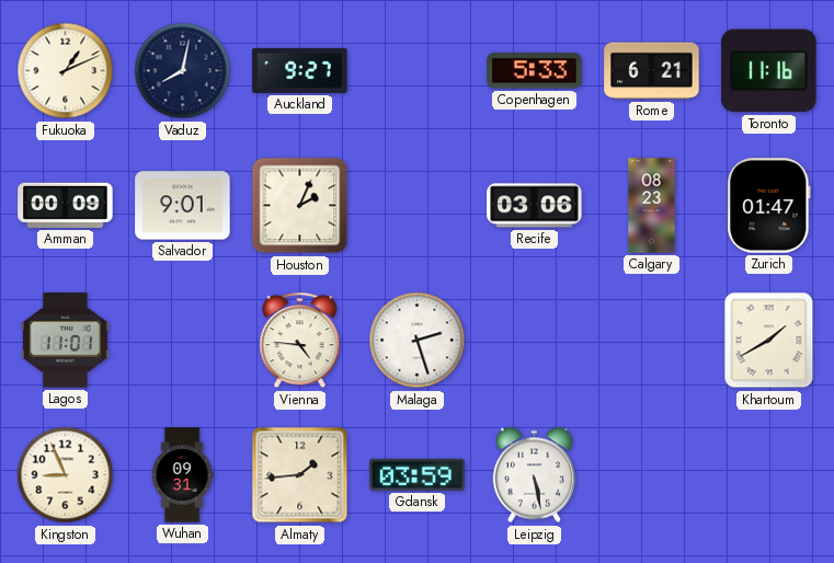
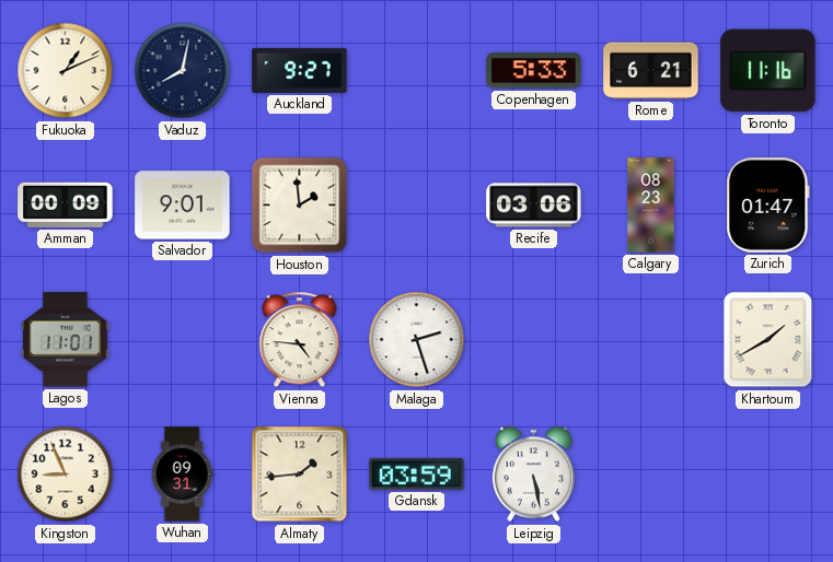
Houston: 2:04 -> 1:59 (300, 206)
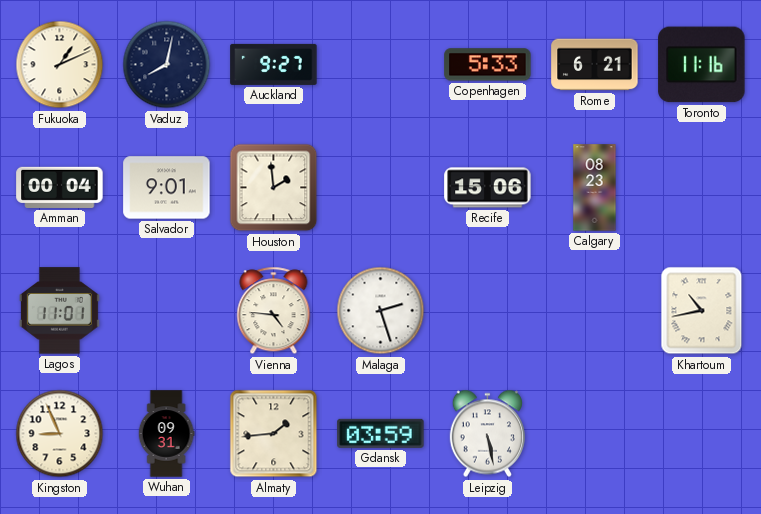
Amman: 00:09 -> 00:04 (60, 187)
Recife: 03:06 -> 15:06 (488, 188)
Zurich: 01:47 -> none (768, 206)
Khartoum: 1:40 -> 10:43 (702, 311)
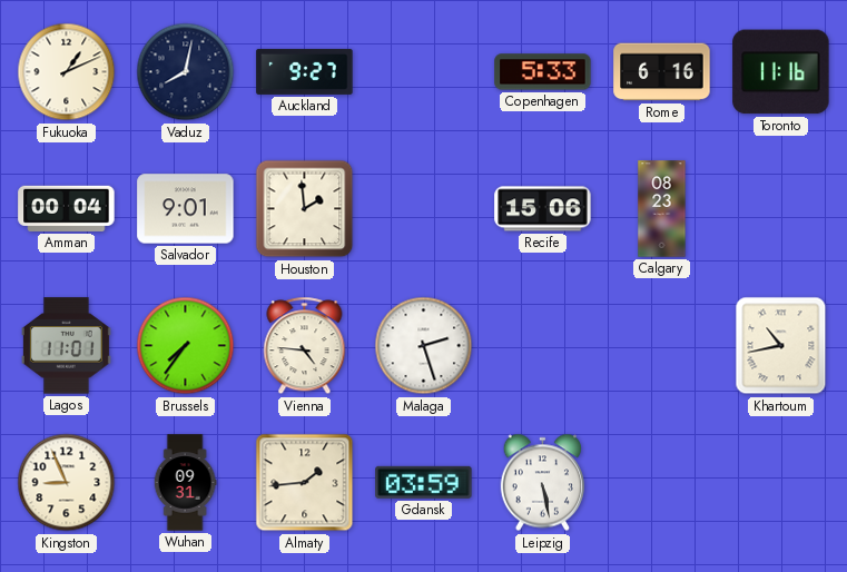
Rome: 6:21 -> 6:16 (662, 72)
Brussels: none -> 7:36 (186, 346)
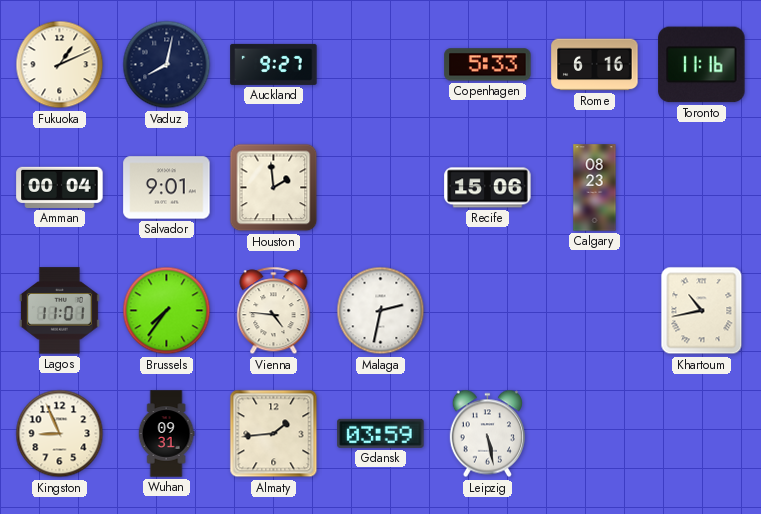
Malaga: 2:27 -> 2:32 (381, 311)
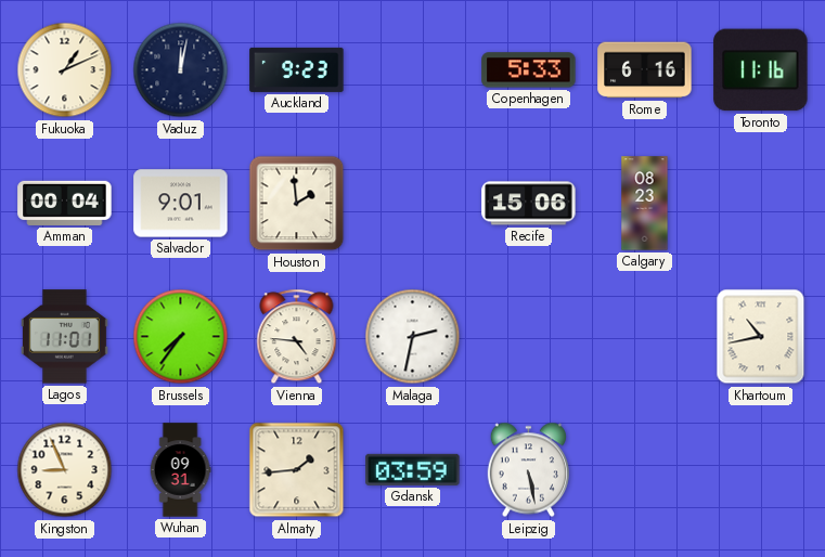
Vaduz: 8:02 -> 12:02 (181, 70)
Auckland: 9:27 -> 9:23 (297, 69)
